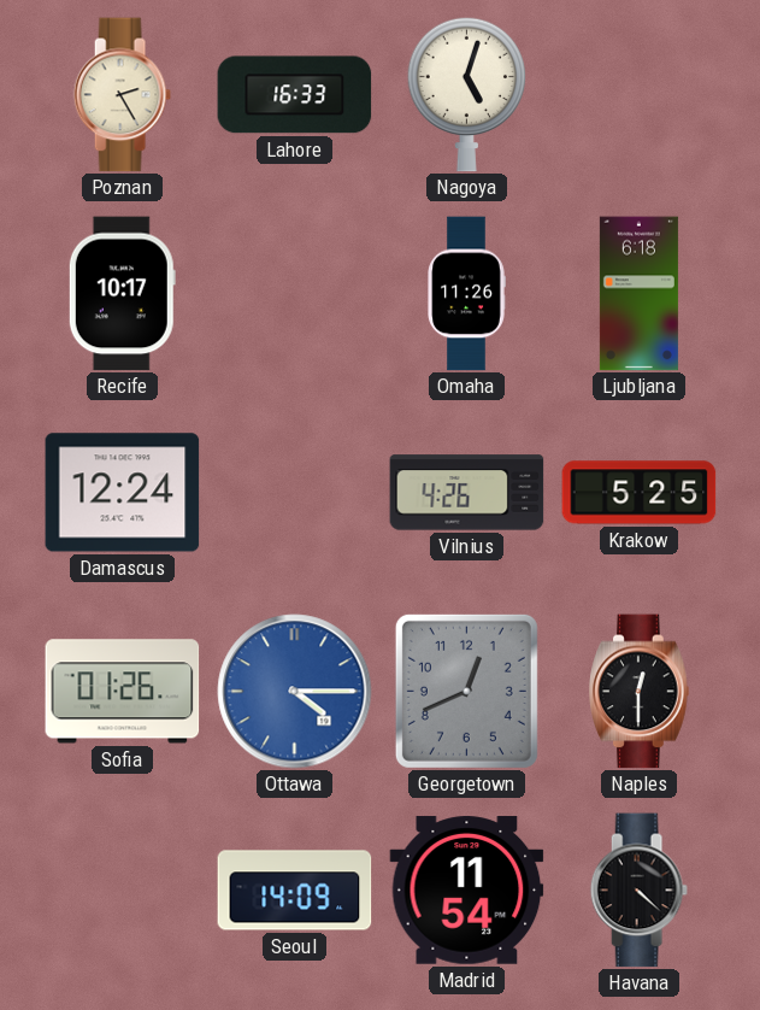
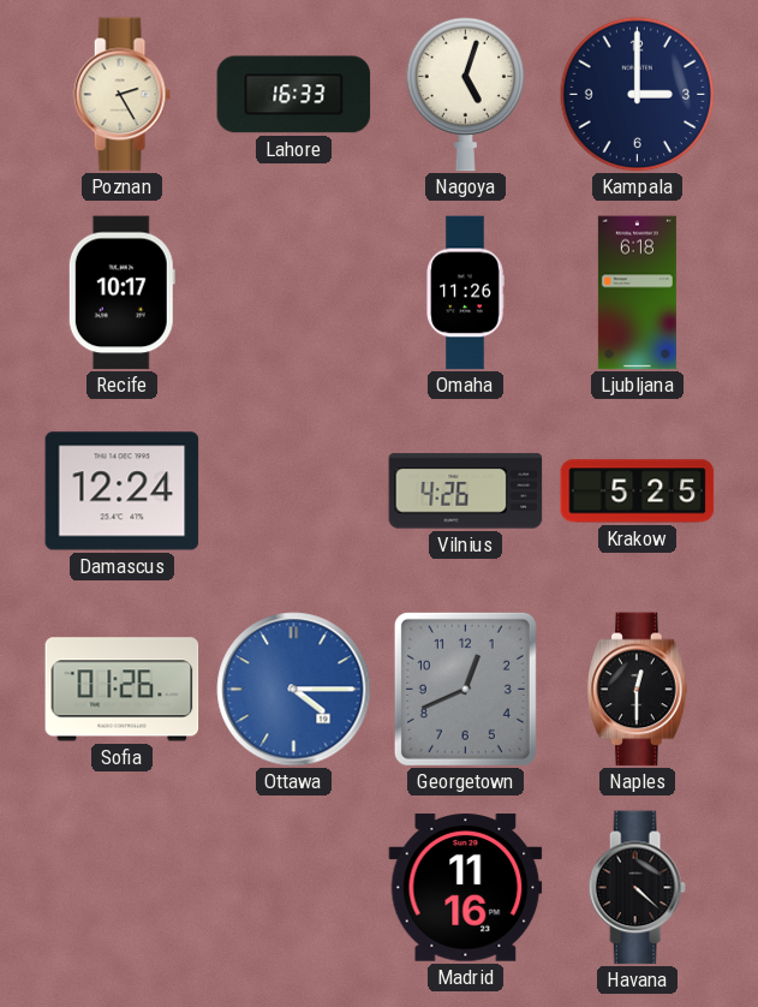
Kampala: none -> 3:00 (637, 94)
Seoul: 14:09 -> none (295, 891)
Madrid: 11:54 -> 11:16 (466, 888)
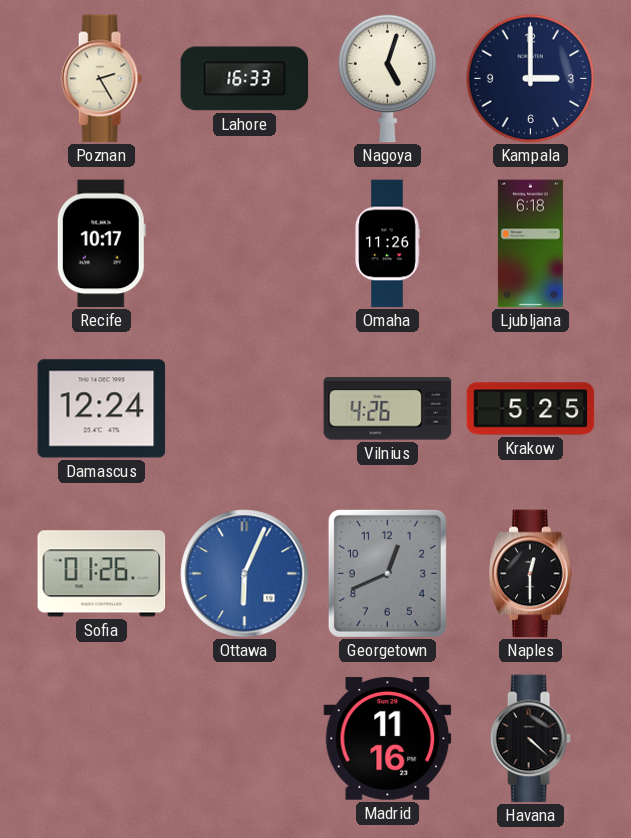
Ottawa: 4:15 -> 6:04 (245, 574)
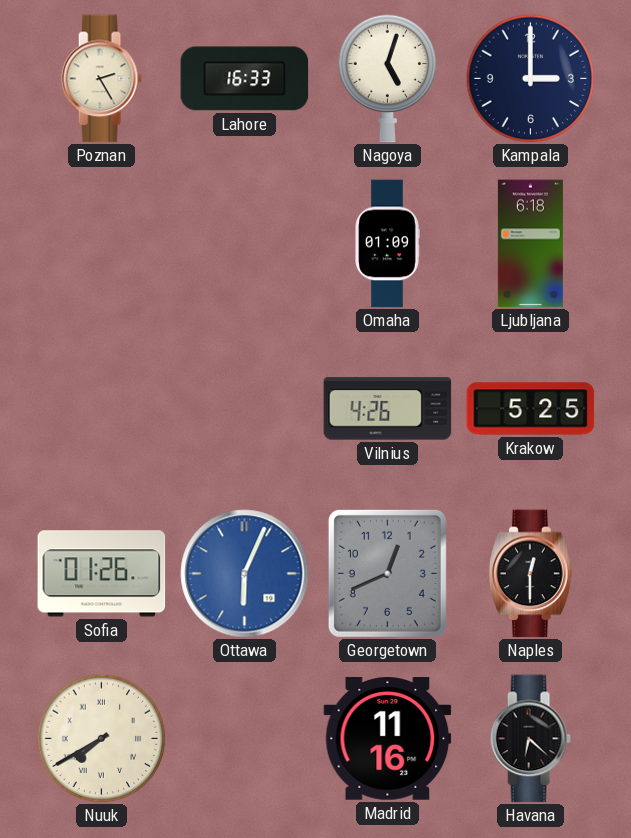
Recife: 10:17 -> none (101, 244)
Omaha: 11:26 -> 01:09 (387, 244)
Damascus: 12:24 -> none (102, 409)
Nuuk: none -> 7:40 (101, 738)
Havana: 4:22 -> 6:22 (530, 739)
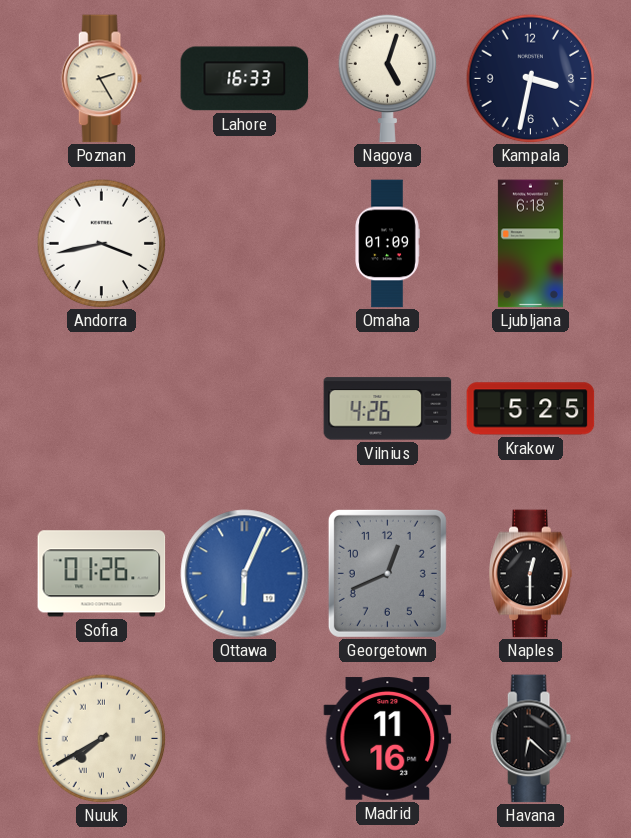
Kampala: 3:00 -> 3:32 (530, 78)
Andorra: none -> 3:43 (101, 243)
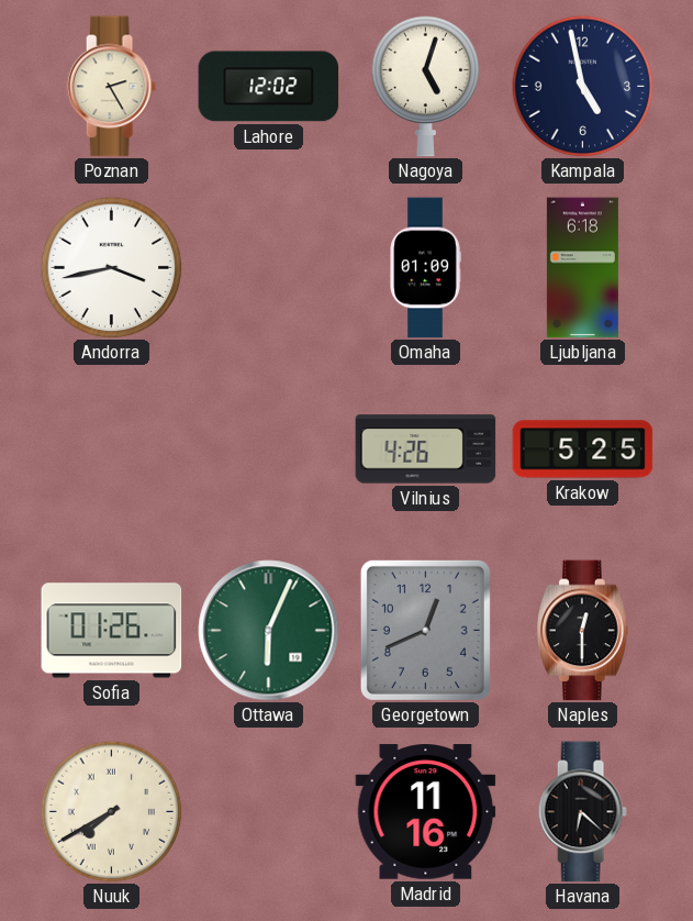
Lahore: 16:33 -> 12:02 (269, 87)
Kampala: 3:32 -> 4:58 (582, 86)
Ottawa dial: blue -> green (269, 631)
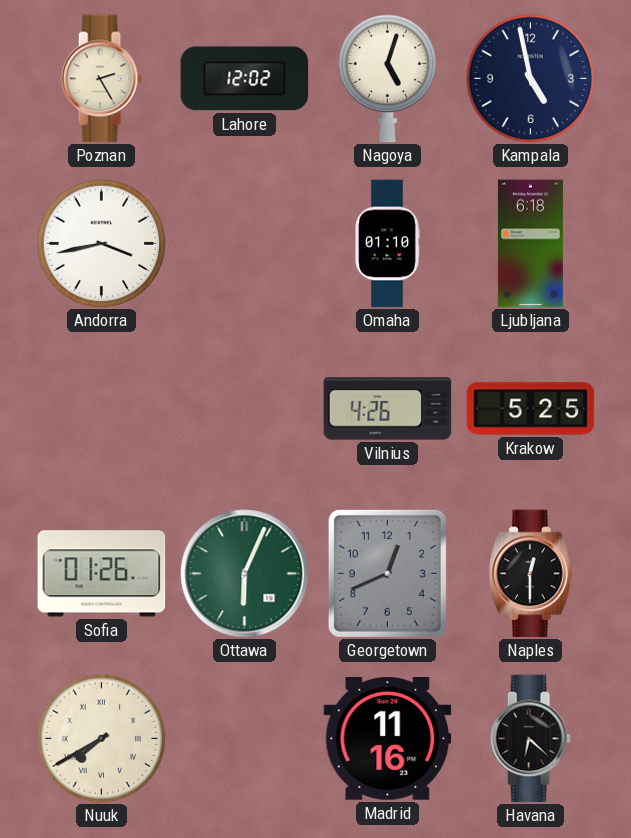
Omaha: 01:09 -> 01:10 (387, 244)
